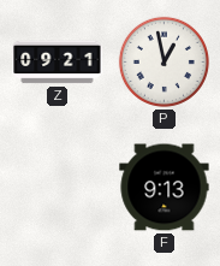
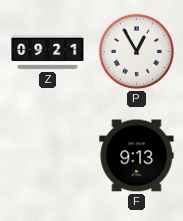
P: 12:58 -> 12:55 (136, 51)
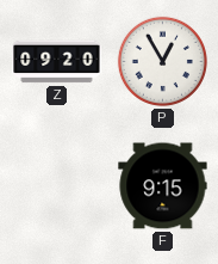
Z: 09:21 -> 09:20 (57, 62)
F: 9:13 -> 9:15 (163, 186)
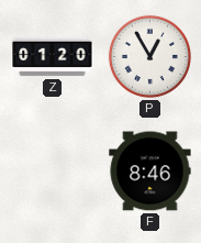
Z: 09:20 -> 01:20 (53, 57)
F: 9:15 -> 8:46 (150, 172)
